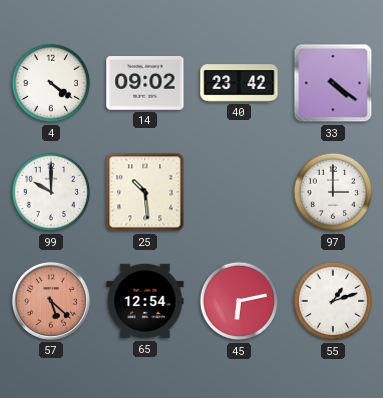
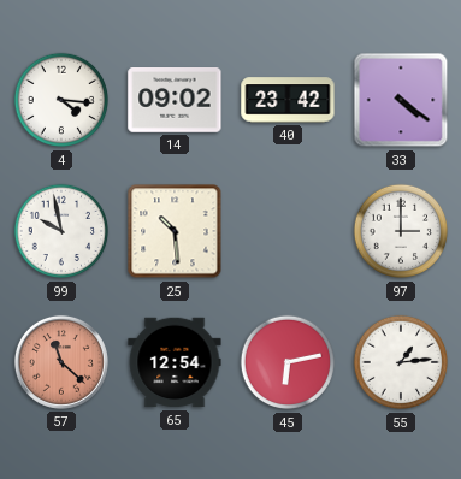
4: 4:21 -> 4:16 (61, 100)
99: 10:00 -> 9:58 (61, 231)
57: 5:22 -> 11:22 (61, 362)
55: 1:12 -> 1:14 (401, 362)
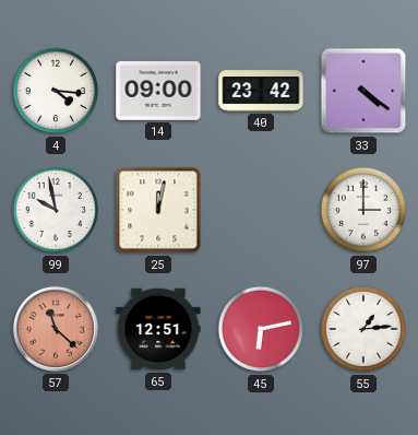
14: 09:02 -> 09:00 (158, 92)
25: 10:29 -> 12:02 (158, 210)
65: 12:54 -> 12:51 (158, 329)
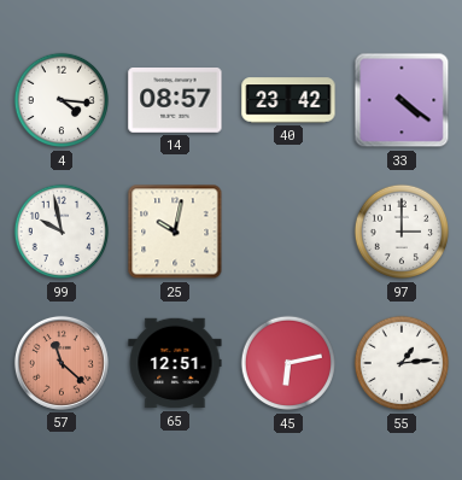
14: 09:00 -> 08:57 (175, 101)
25: 12:02 -> 10:02 (175, 232)
